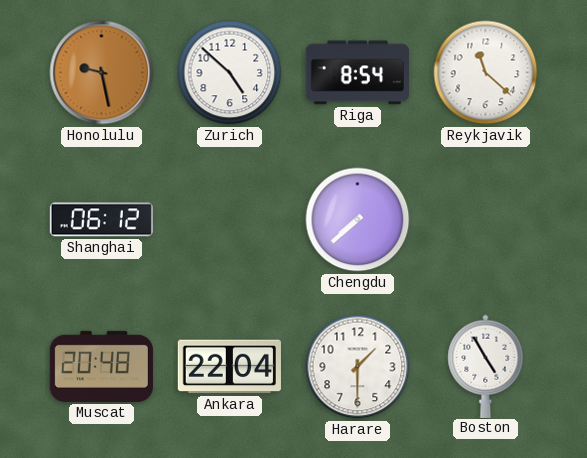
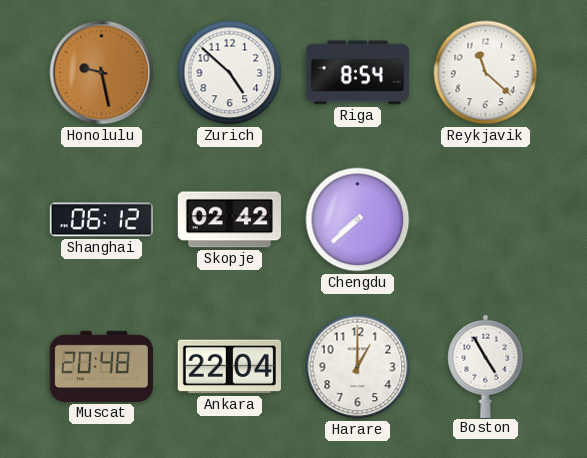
Skopje: none -> 02:42 (229, 220)
Harare: 1:30 -> 1:00 (358, 367)
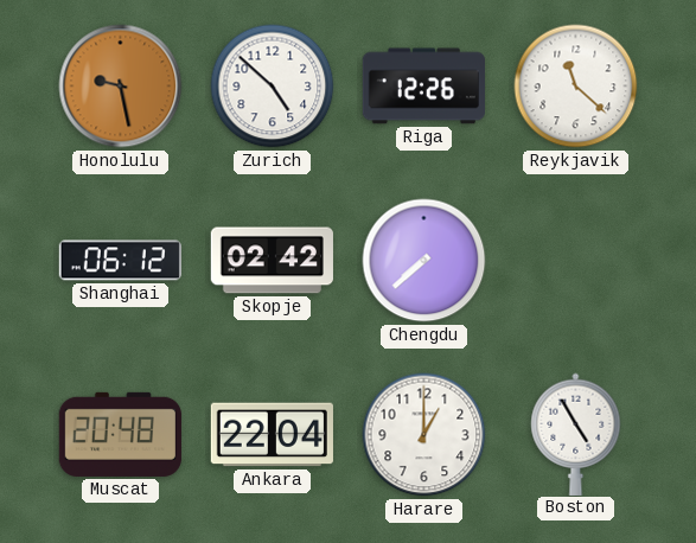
Riga: 8:54 -> 12:26 (423, 87)
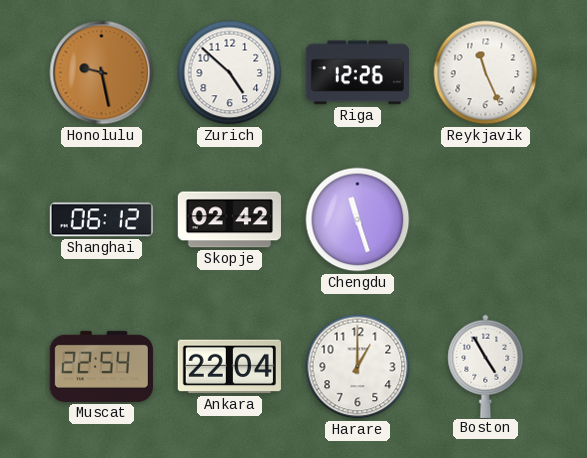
Reykjavik: 11:22 -> 11:26 (486, 73)
Chengdu: 7:38 -> 11:27 (358, 220)
Muscat: 20:48 -> 22:54 (101, 366)
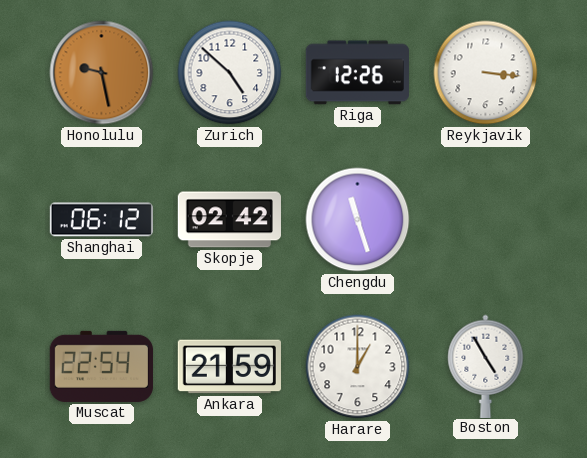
Reykjavik: 11:26 -> 3:16 (486, 73)
Ankara: 22:04 -> 21:59 (229, 367)
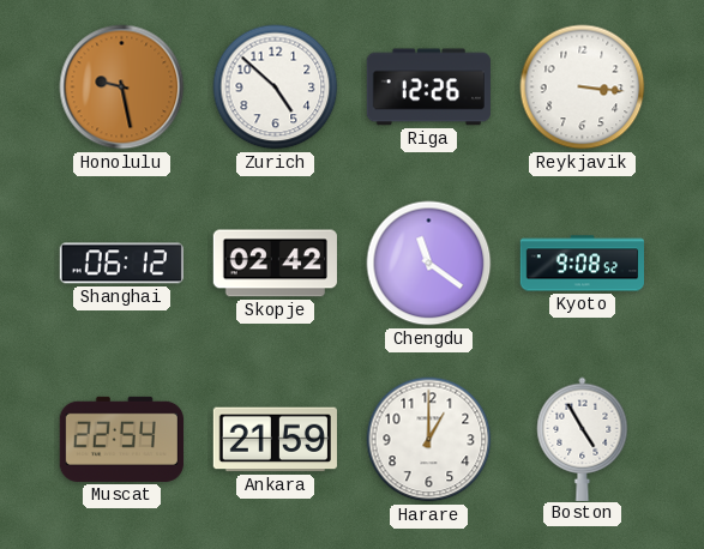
Chengdu: 11:27 -> 11:21 (429, 264)
Kyoto: none -> 9:08 (582, 264)
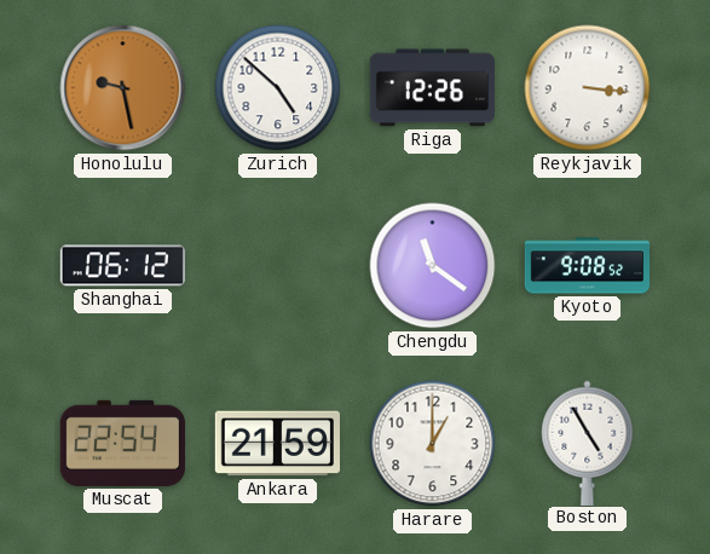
Skopje: 02:42 -> none (275, 264)
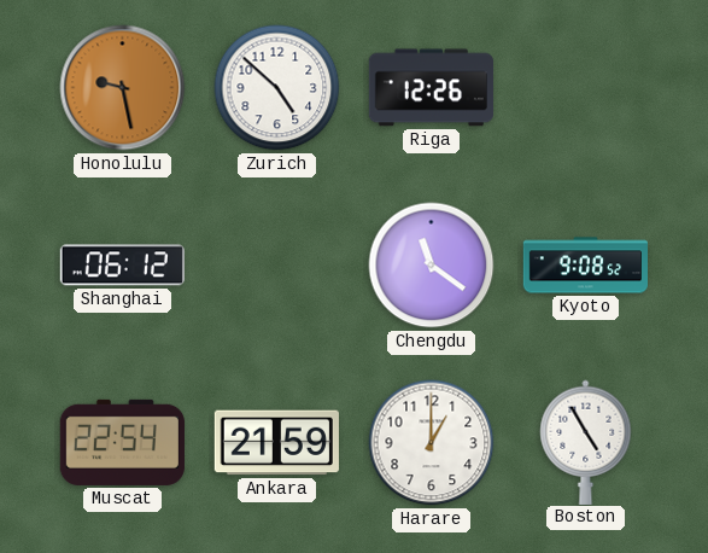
Reykjavik: 3:16 -> none (588, 88)
